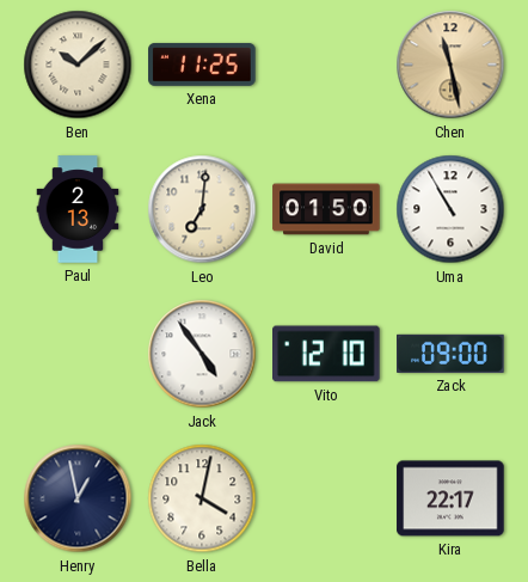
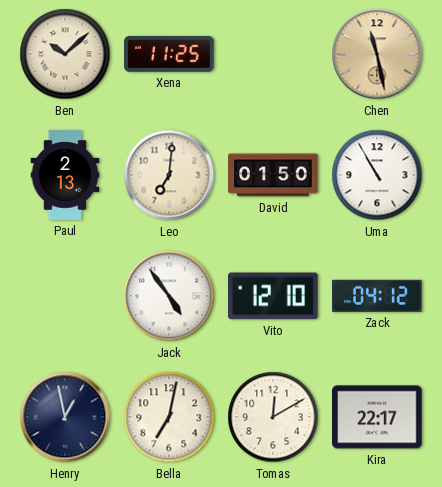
Zack: 09:00 -> 04:12 (377, 296)
Bella: 4:02 -> 7:02 (169, 417)
Tomas: none -> 12:10 (273, 417)
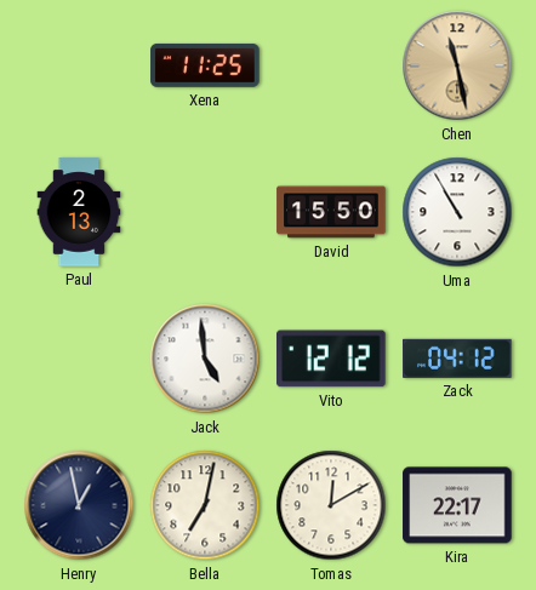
Ben: 10:08 -> none (65, 54)
Leo: 7:01 -> none (169, 175)
David: 01:50 -> 15:50 (331, 212)
Jack: 4:54 -> 4:59 (205, 359)
Vito: 12:10 -> 12:12 (332, 359)
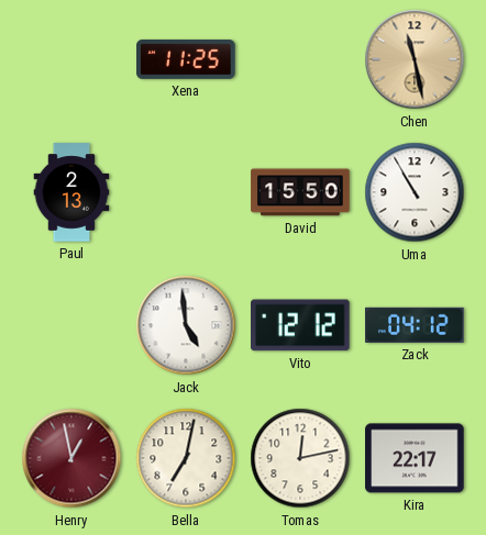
Henry dial: navy -> burgundy (71, 458)
Tomas: 12:10 -> 12:13 (300, 458)
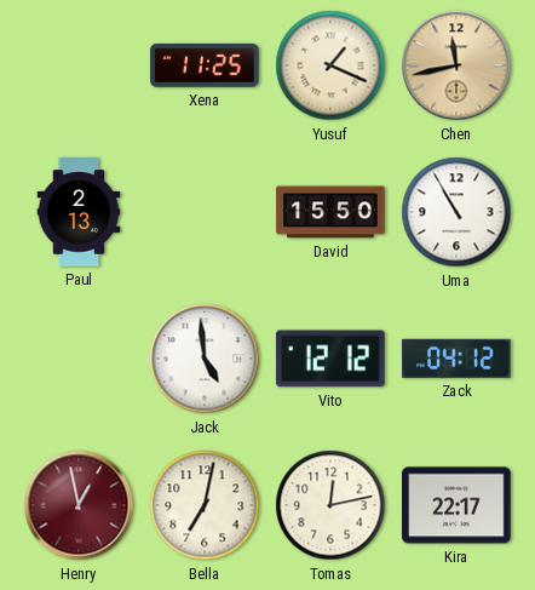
Yusuf: none -> 1:19 (330, 65)
Chen: 11:28 -> 11:43 (456, 65)
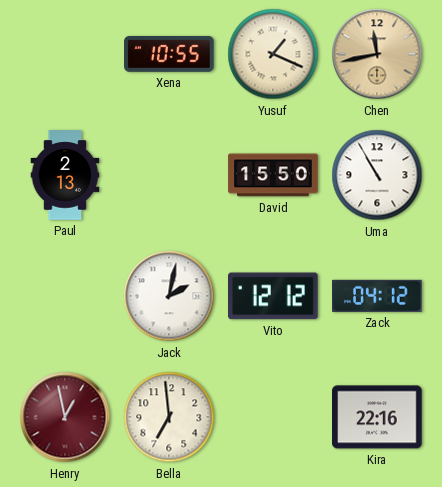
Xena: 11:25 -> 10:55 (169, 54)
Jack: 4:59 -> 2:02 (169, 296)
Bella: 7:02 -> 6:59 (169, 417)
Tomas: 12:13 -> none (330, 505)
Kira: 22:17 -> 22:16 (377, 417)
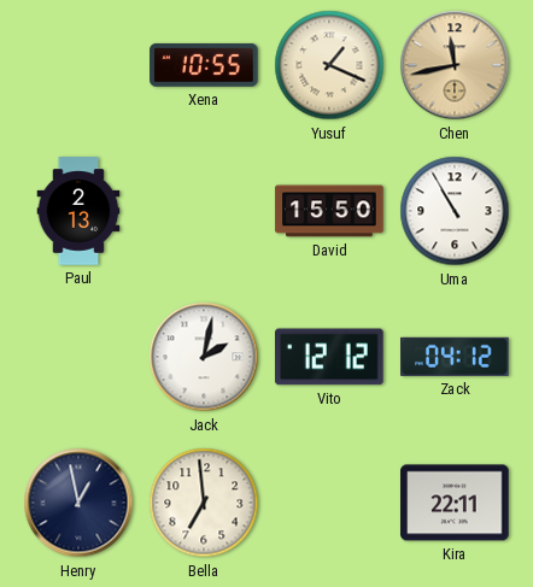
Henry dial: burgundy -> navy (78, 503)
Kira: 22:16 -> 22:11 (455, 503)
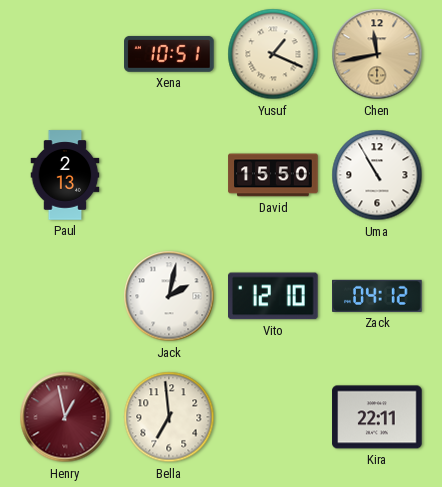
Xena: 10:55 -> 10:51 (169, 54)
Vito: 12:12 -> 12:10 (274, 296)
Henry dial: navy -> burgundy (65, 417)
